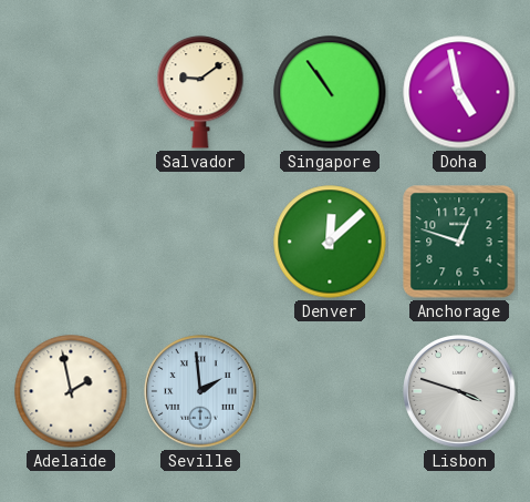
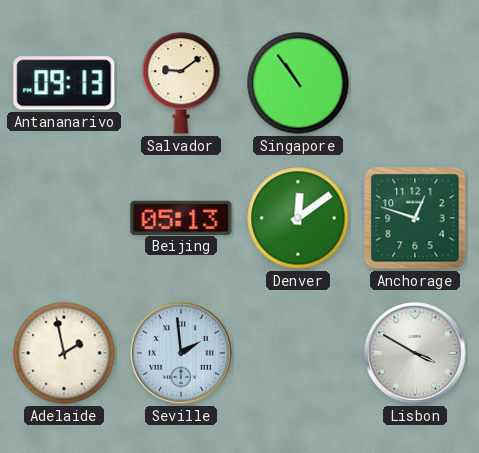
Antananarivo: none -> 09:13 (64, 83)
Doha: 4:58 -> none (459, 92)
Beijing: none -> 05:13 (181, 217)
Denver: 12:08 -> 12:09 (298, 218)
Lisbon: 3:48 -> 3:50 (415, 353)
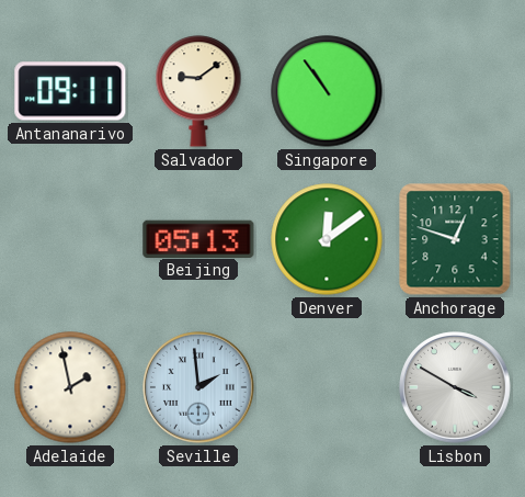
Antananarivo: 09:13 -> 09:11 (70, 91)
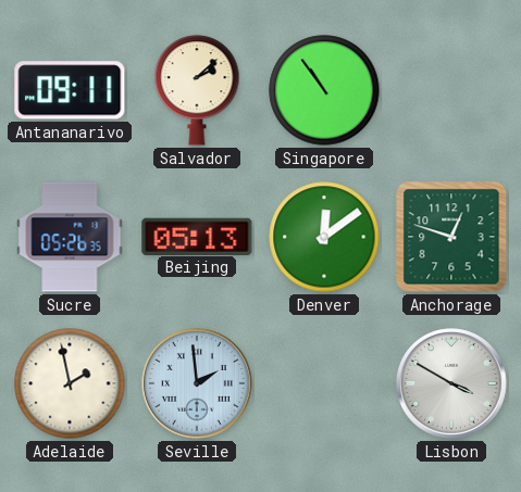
Salvador: 9:09 -> 2:08 (197, 90)
Sucre: none -> 05:26 (70, 237)
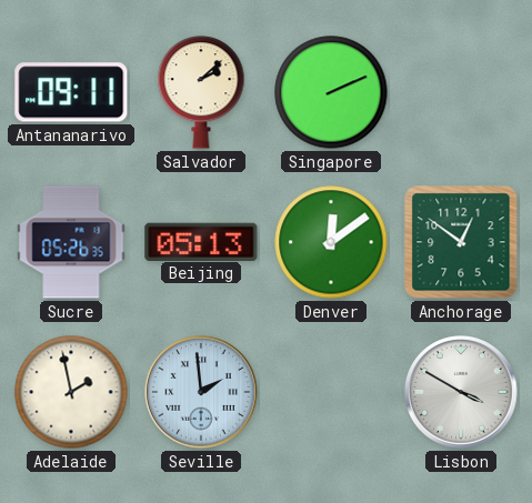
Singapore: 10:54 -> 2:11 (331, 92)
Anchorage: 12:48 -> 12:51 (461, 242)
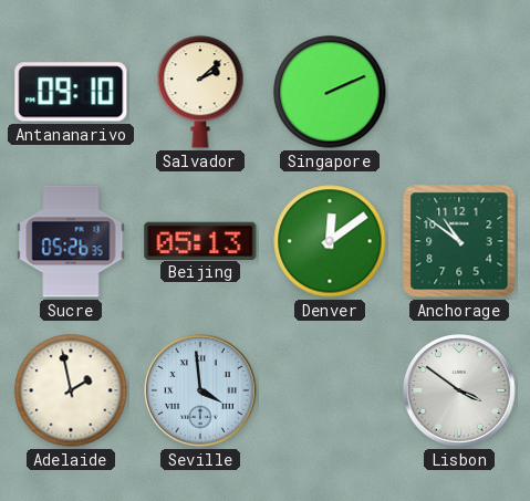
Antananarivo: 09:11 -> 09:10 (71, 92)
Anchorage: 12:51 -> 10:51 (459, 241)
Seville: 1:59 -> 3:59 (200, 390)
Lisbon: 3:50 -> 3:51 (459, 390)
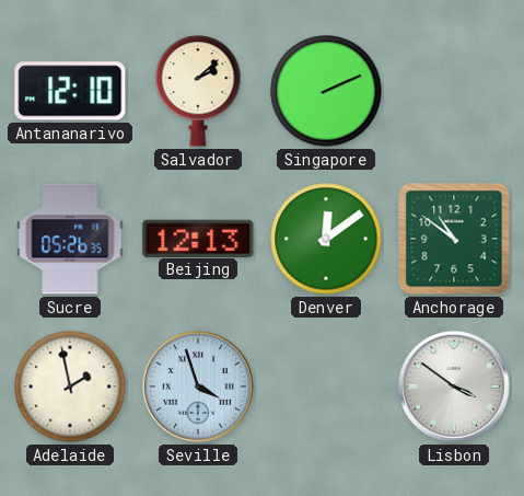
Antananarivo: 09:10 -> 12:10 (70, 91)
Beijing: 05:13 -> 12:13 (198, 238)
Seville: 3:59 -> 3:57 (198, 387)
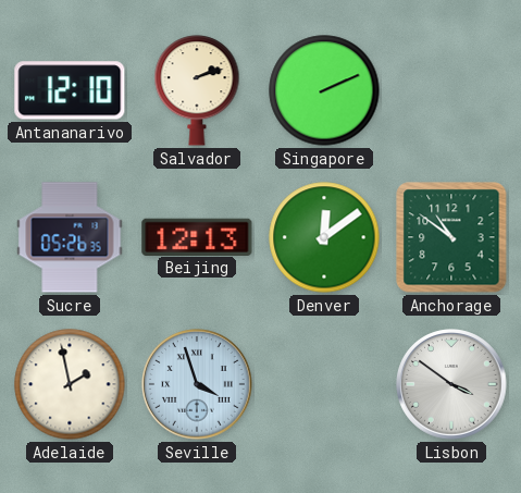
Salvador: 2:08 -> 2:12 (197, 90)
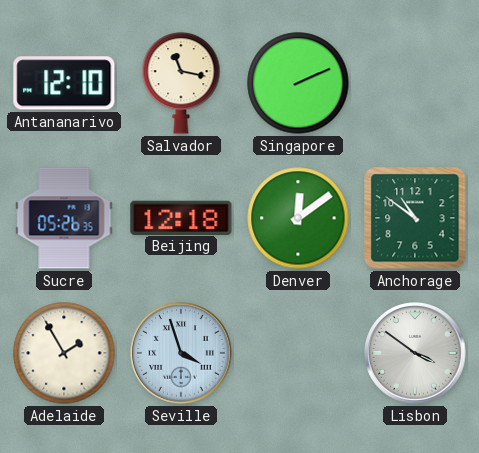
Salvador: 2:12 -> 11:17 (181, 83)
Beijing: 12:13 -> 12:18 (181, 217)
Adelaide: 1:58 -> 1:55 (64, 353)
